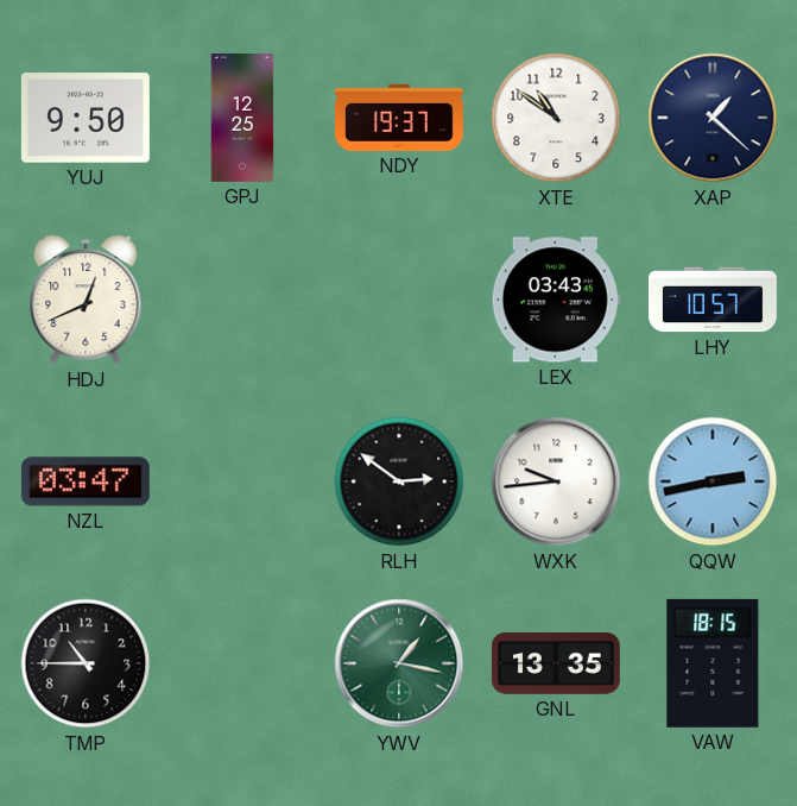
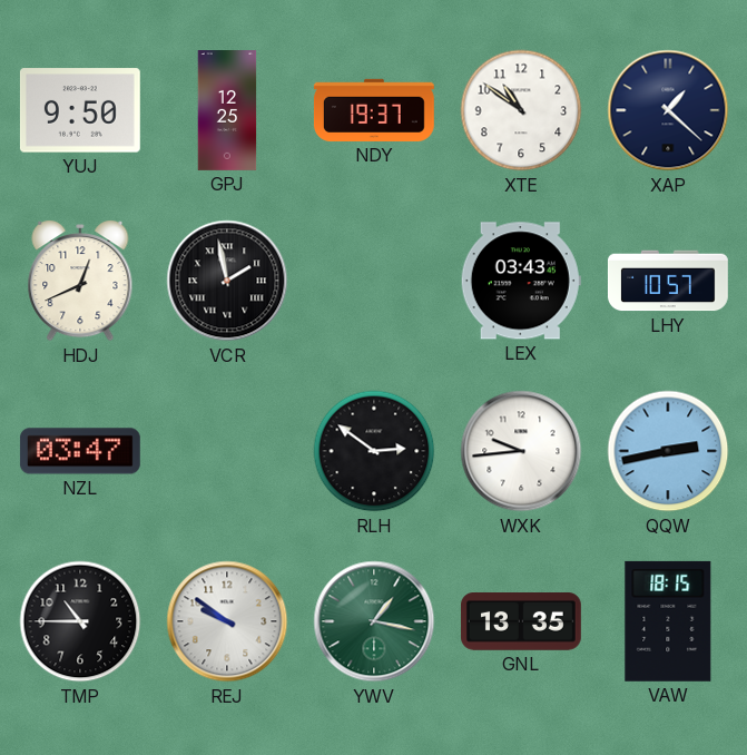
VCR: none -> 1:58 (227, 281)
REJ: none -> 9:51 (227, 621)
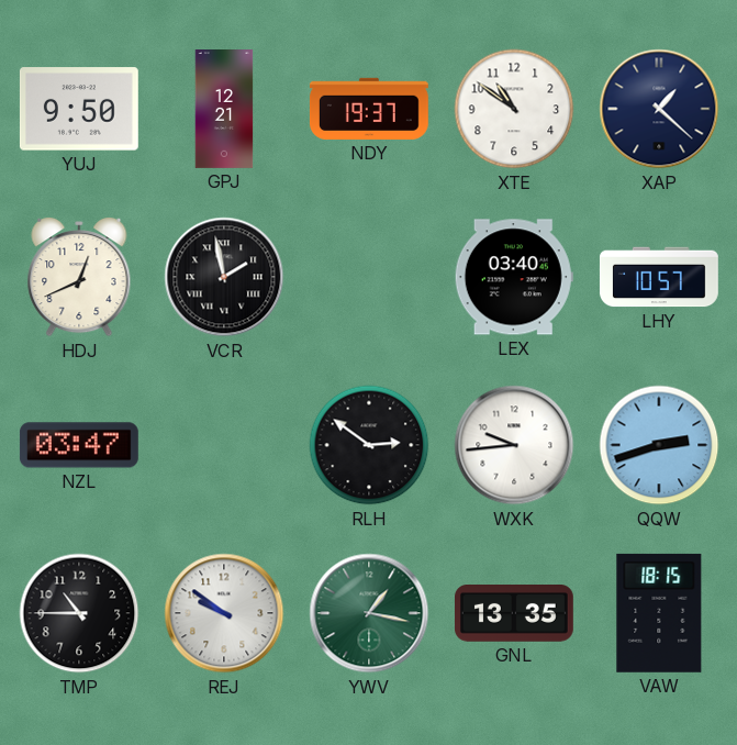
GPJ: 12:25 -> 12:21 (224, 110)
LEX: 03:43 -> 03:40 (514, 277)
QQW: 2:43 -> 2:42 (659, 445)
